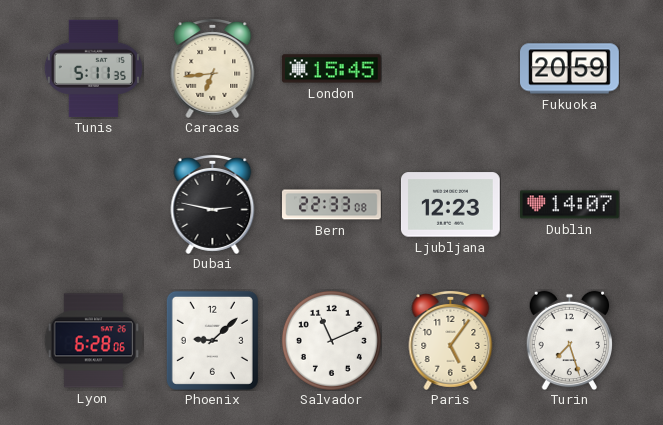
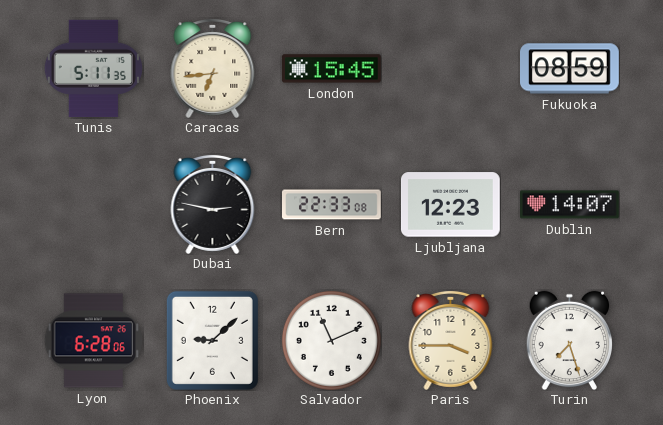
Fukuoka: 20:59 -> 08:59 (570, 69)
Paris: 5:06 -> 3:45 (451, 340)
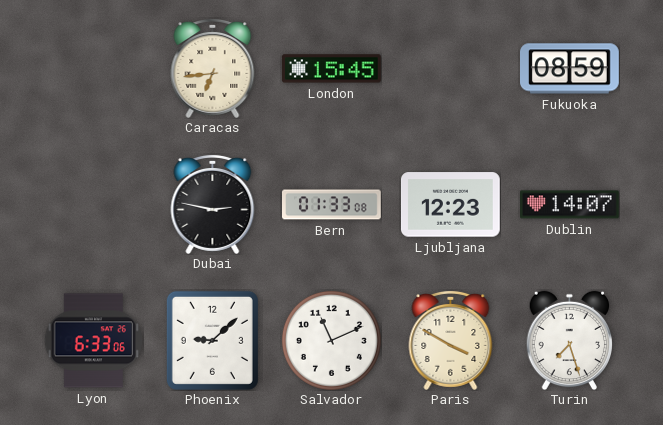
Tunis: 5:11 -> none (93, 68)
Bern: 22:33 -> 01:33 (332, 205)
Lyon: 6:28 -> 6:33 (93, 341)
Paris: 3:45 -> 3:50 (451, 340)
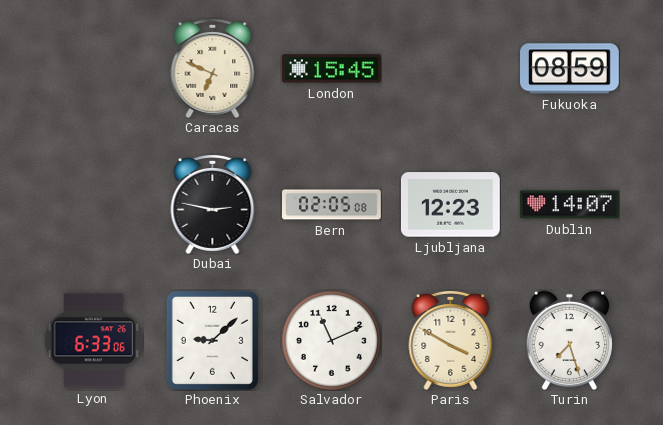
Caracas: 6:44 -> 6:49 (213, 68)
Bern: 01:33 -> 02:05 (332, 205)
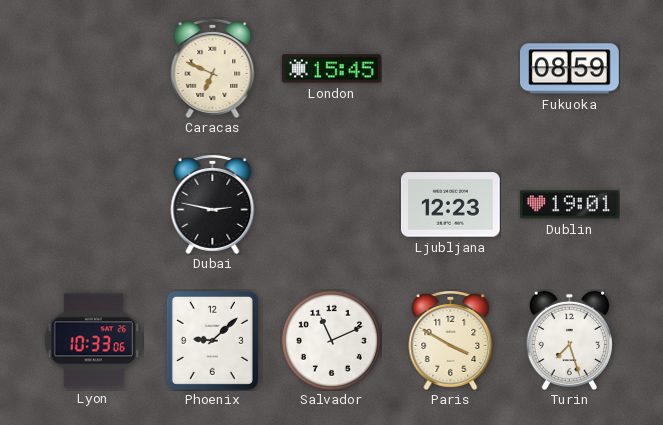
Bern: 02:05 -> none (332, 205)
Dublin: 14:07 -> 19:01 (570, 205)
Lyon: 6:33 -> 10:33 (93, 341)
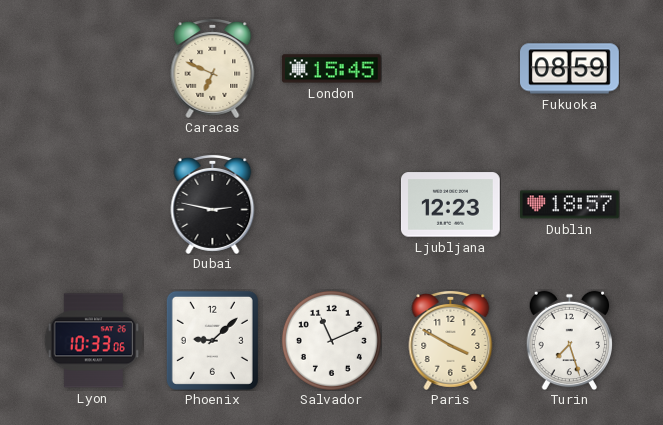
Dublin: 19:01 -> 18:57 (570, 205)
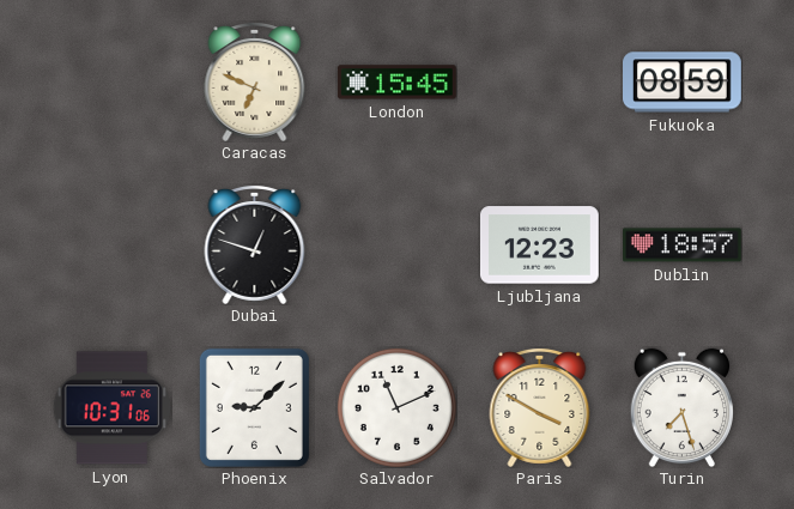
Dubai: 2:47 -> 12:48 (255, 244)
Lyon: 10:33 -> 10:31 (111, 408)
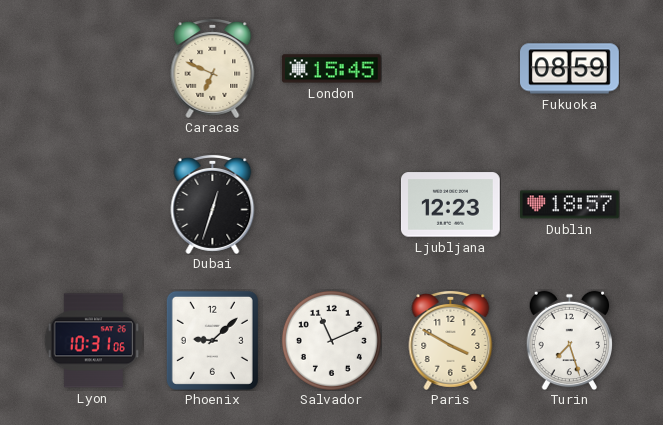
Dubai: 12:48 -> 12:33 (213, 204)
